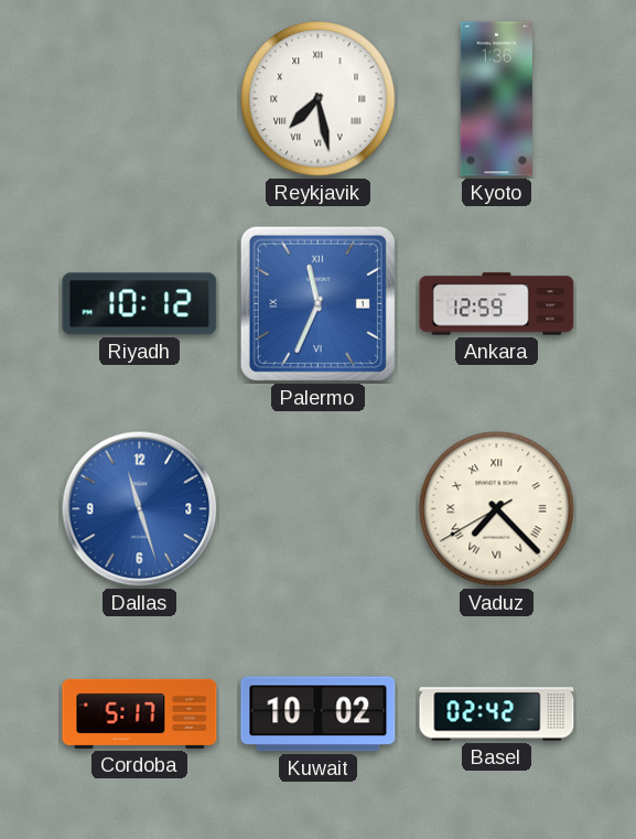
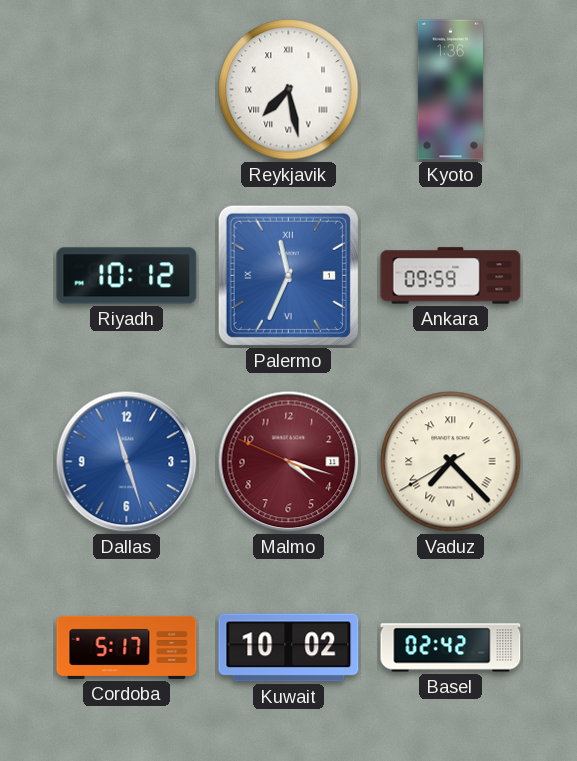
Ankara: 12:59 -> 09:59 (451, 276)
Malmo: none -> 4:17 (289, 462)
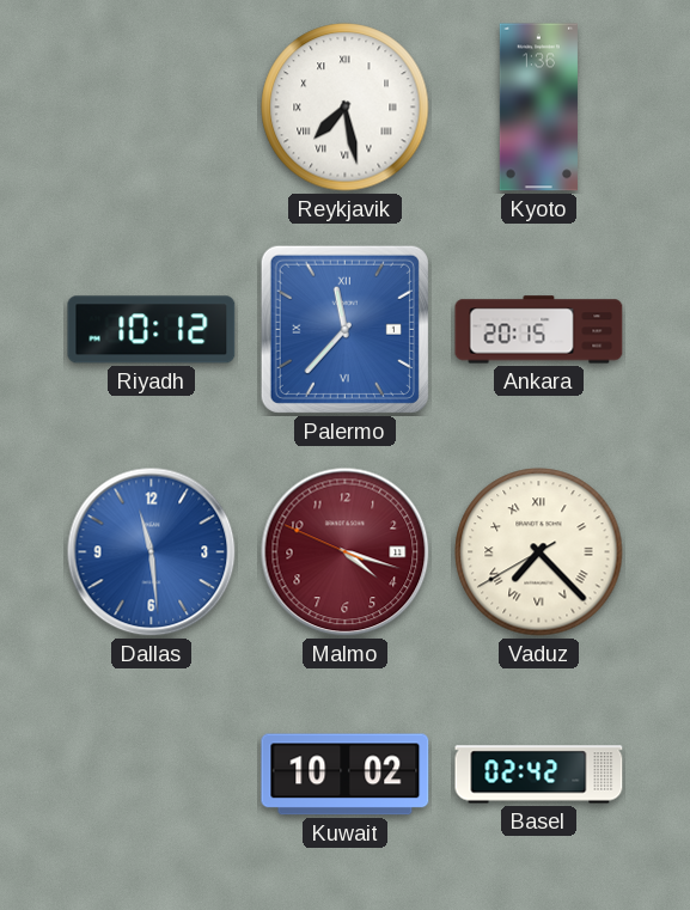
Palermo: 11:34 -> 11:37 (344, 329)
Ankara: 09:59 -> 20:15 (539, 330)
Dallas: 11:27 -> 11:29 (152, 552)
Cordoba: 5:17 -> none (127, 647)
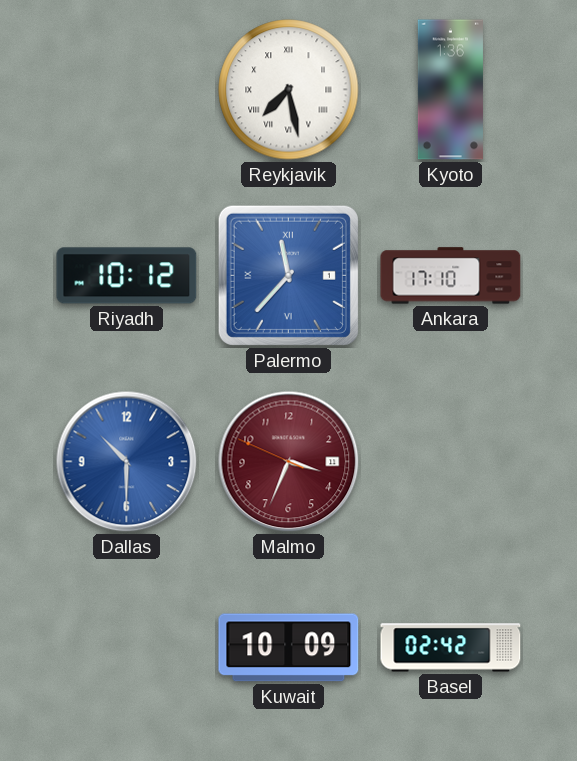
Ankara: 20:15 -> 17:10 (451, 276)
Dallas: 11:29 -> 10:30 (127, 462)
Malmo: 4:17 -> 3:33 (289, 462)
Vaduz: 7:22 -> none (539, 552)
Kuwait: 10:02 -> 10:09 (289, 648)
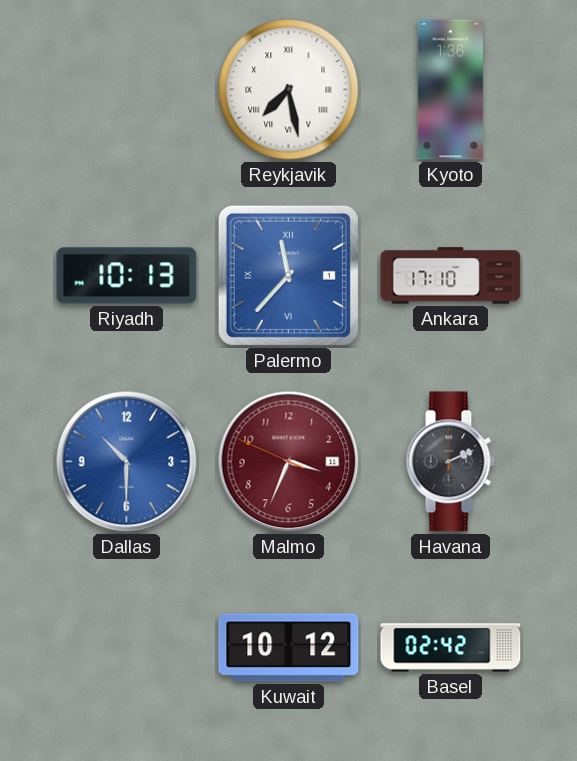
Riyadh: 10:12 -> 10:13 (127, 276)
Havana: none -> 2:11 (450, 462)
Kuwait: 10:09 -> 10:12 (289, 648)
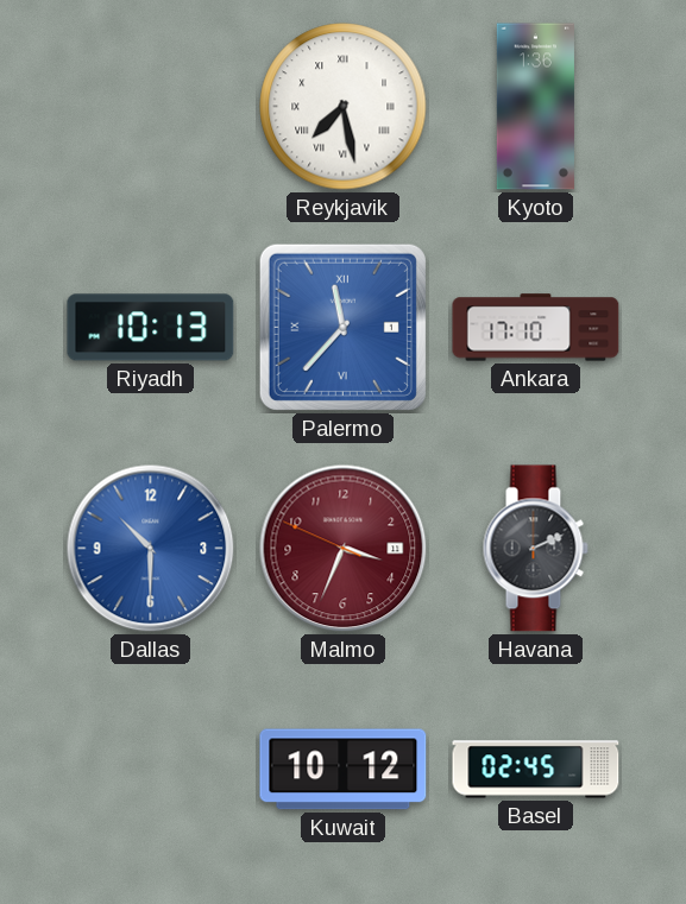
Basel: 02:42 -> 02:45 (536, 770)
